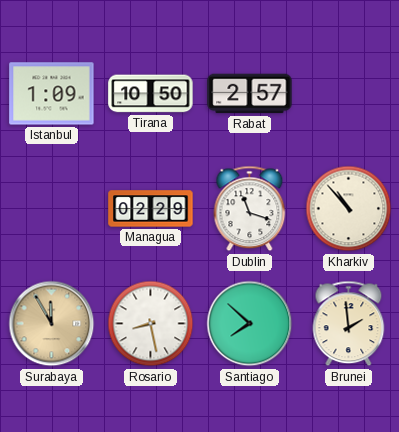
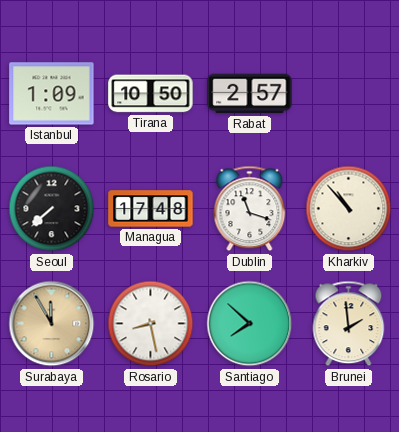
Seoul: none -> 7:38 (52, 209)
Managua: 02:29 -> 17:48 (151, 209)
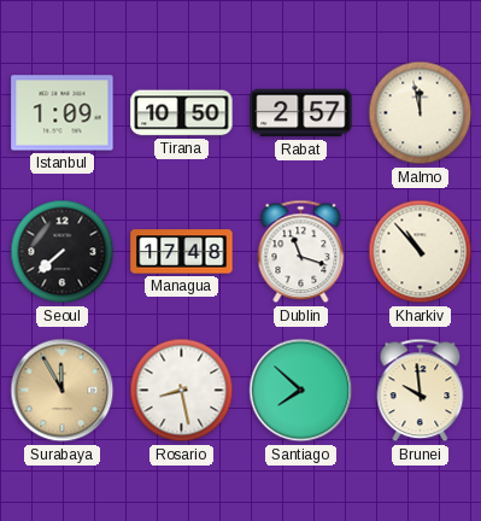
Malmo: none -> 11:58 (421, 113)
Brunei: 1:59 -> 9:59 (421, 391)
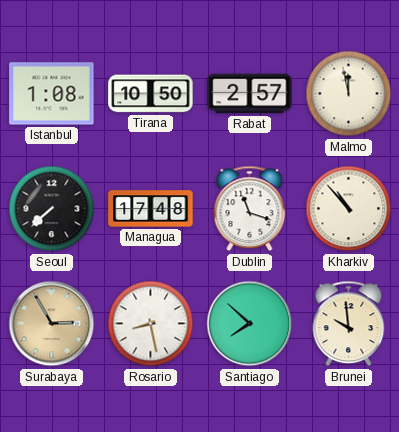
Istanbul: 1:09 -> 1:08 (52, 94)
Surabaya: 11:55 -> 2:55 (52, 324)
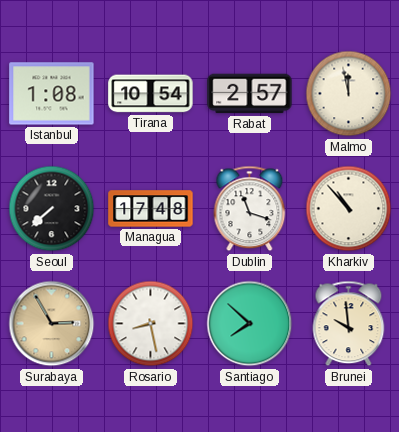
Tirana: 10:50 -> 10:54 (151, 94)
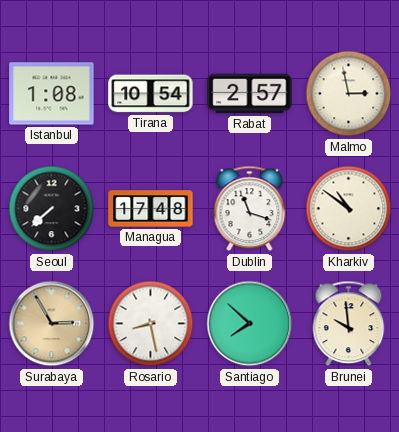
Malmo: 11:58 -> 2:58 (349, 94)
Kharkiv: 10:53 -> 10:51 (349, 209)
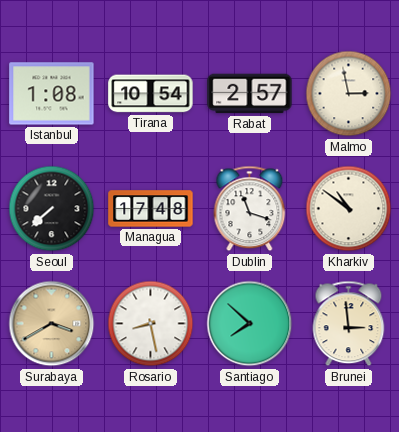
Surabaya: 2:55 -> 3:40 (52, 324)
Brunei: 9:59 -> 2:59 (349, 324)
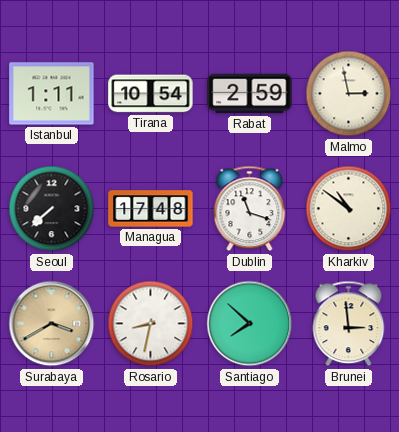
Istanbul: 1:08 -> 1:11 (52, 94)
Rabat: 2:57 -> 2:59 (250, 94)
Rosario: 8:28 -> 8:32 (151, 324)
